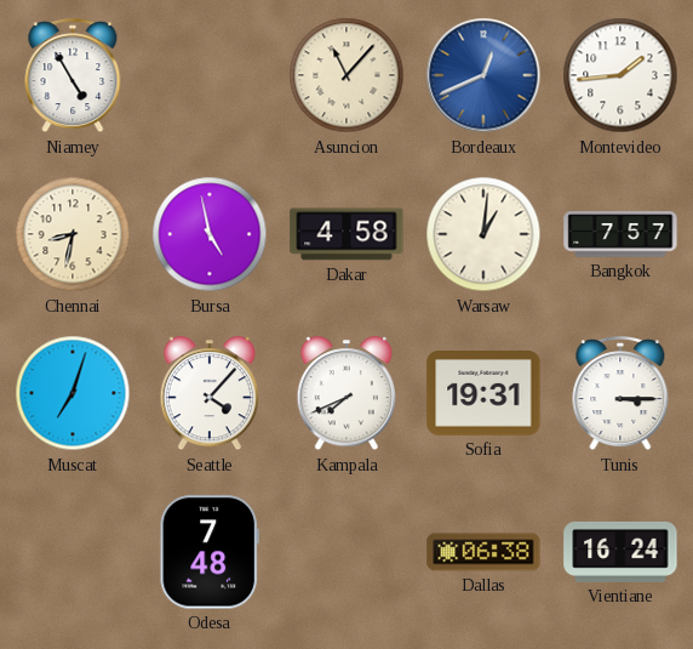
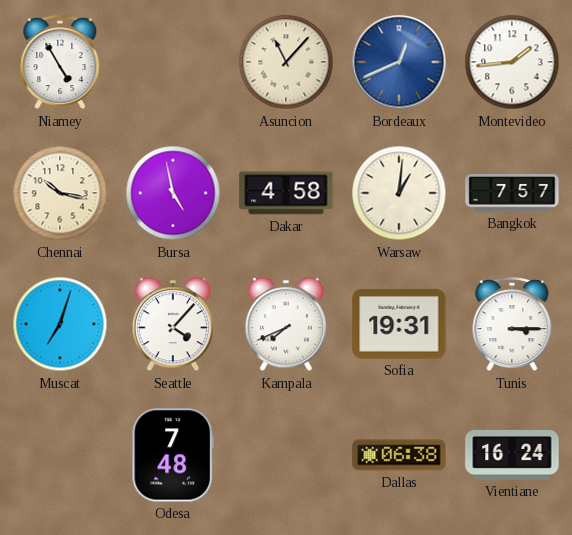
Chennai: 8:32 -> 10:17 (60, 193)
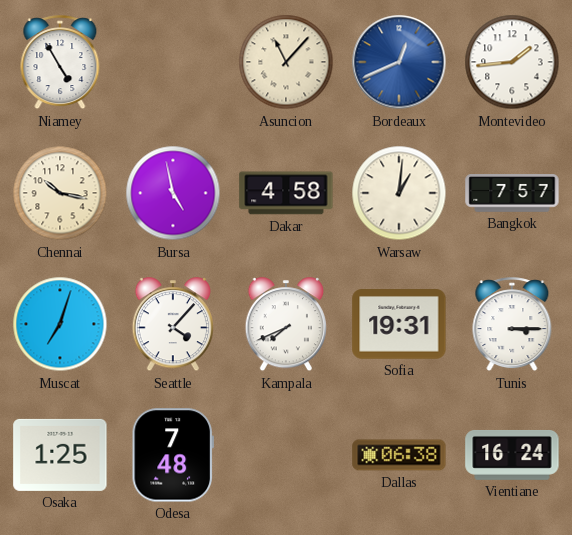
Osaka: none -> 1:25 (60, 455)
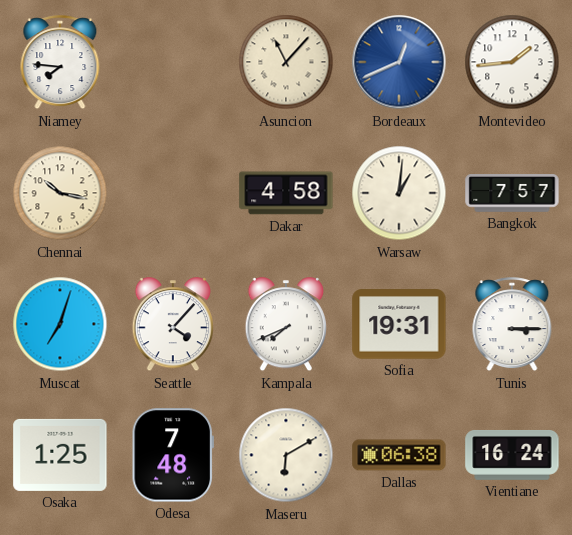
Niamey: 4:55 -> 7:46 (60, 63)
Bursa: 4:58 -> none (173, 193)
Maseru: none -> 6:10 (286, 455)
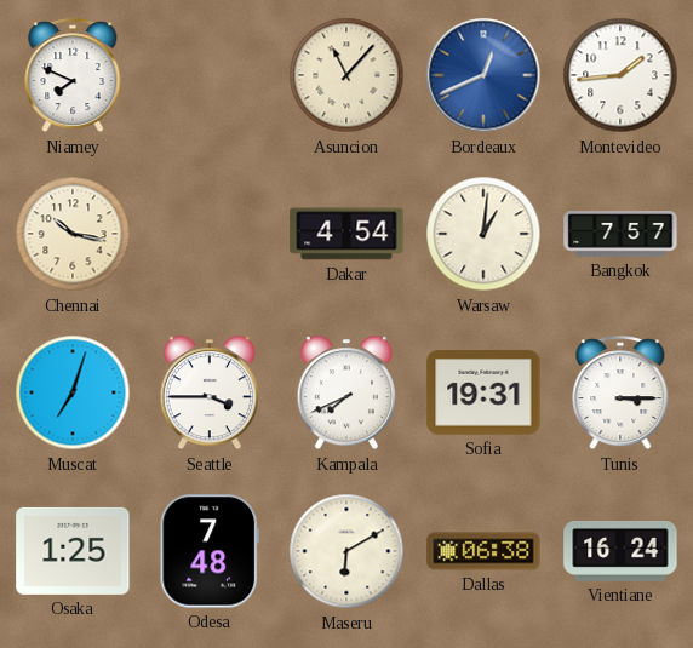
Niamey: 7:46 -> 7:49 (73, 76)
Dakar: 4:58 -> 4:54 (346, 234)
Seattle: 4:07 -> 3:45 (208, 394)
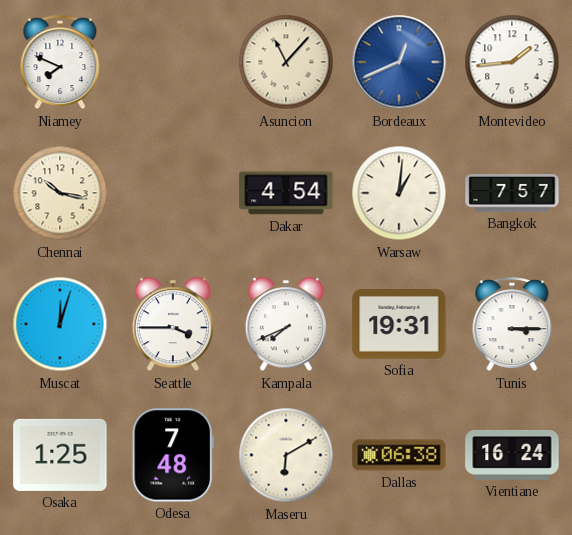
Muscat: 7:03 -> 12:03 (60, 324)
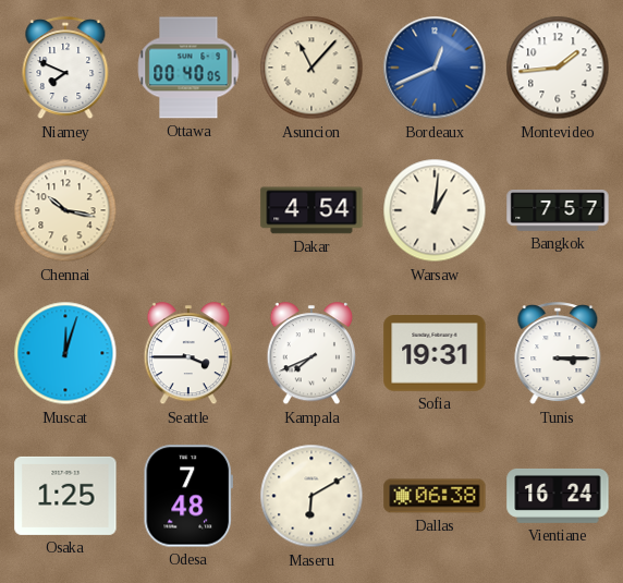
Ottawa: none -> 00:40 (188, 68)
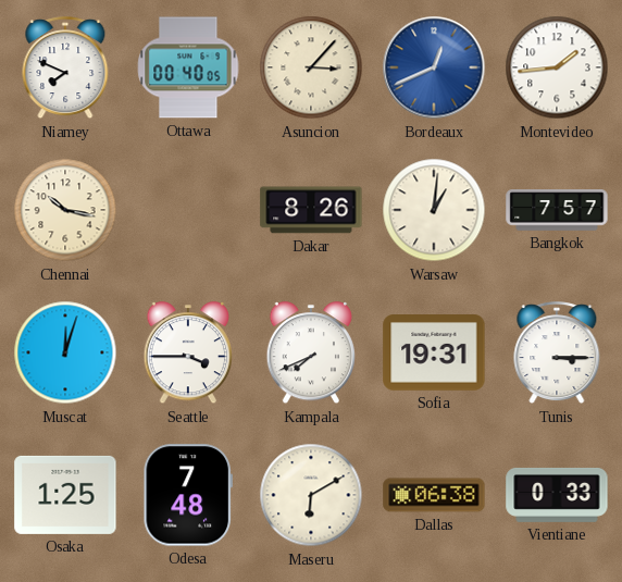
Asuncion: 11:07 -> 3:07 (311, 67)
Dakar: 4:54 -> 8:26 (311, 210)
Vientiane: 16:24 -> 0:33 (557, 495)
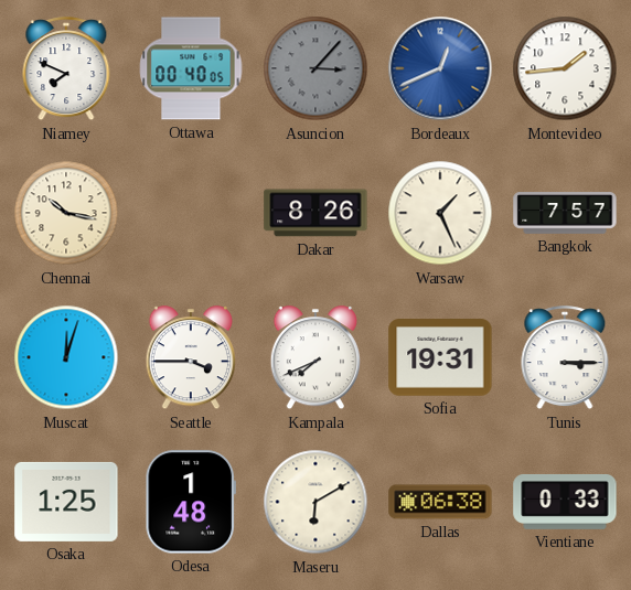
Asuncion dial: cream -> grey (315, 68)
Warsaw: 1:01 -> 1:26 (440, 213)
Odesa: 7:48 -> 1:48 (191, 502)
